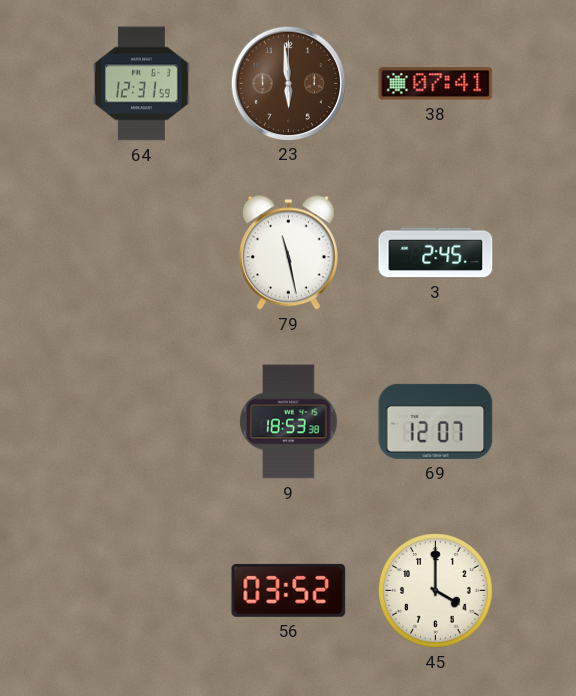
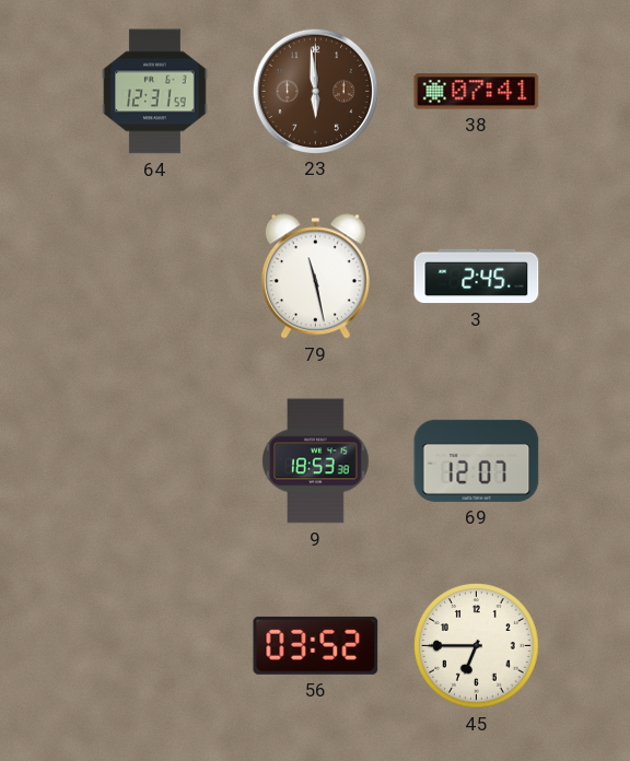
45: 4:00 -> 6:45 (477, 646)
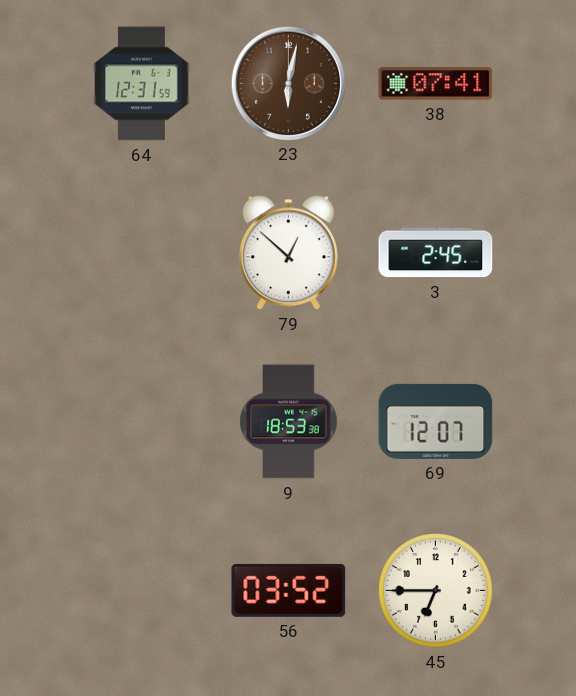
23: 5:59 -> 6:02 (288, 83)
79: 11:28 -> 12:52 (288, 253)
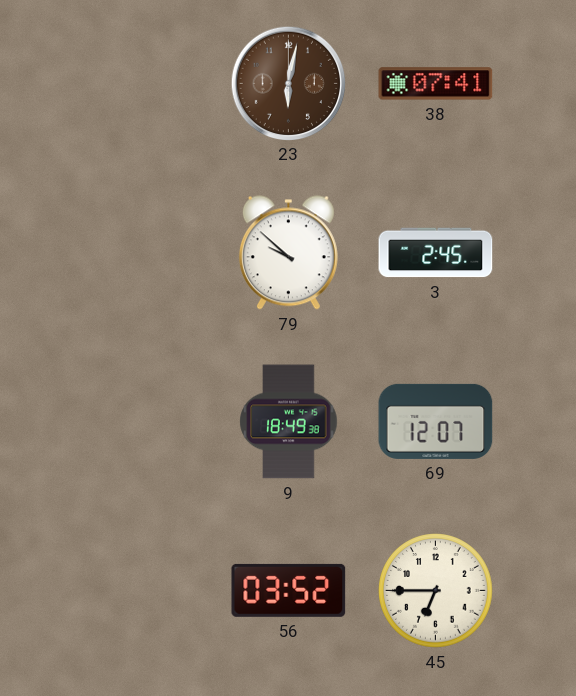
64: 12:31 -> none (142, 84)
79: 12:52 -> 9:52 (288, 253)
9: 18:53 -> 18:49 (289, 422)
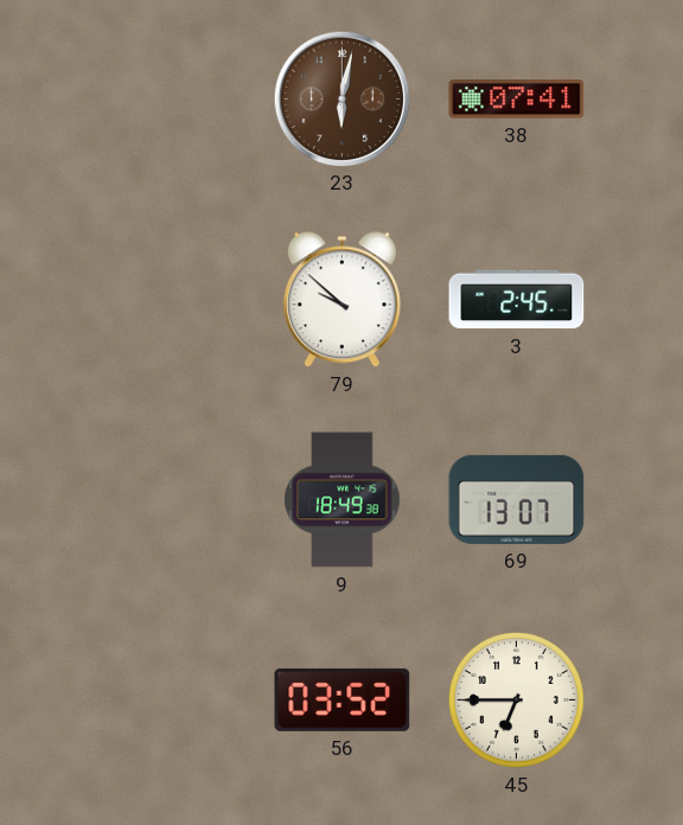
69: 12:07 -> 13:07 (517, 499)
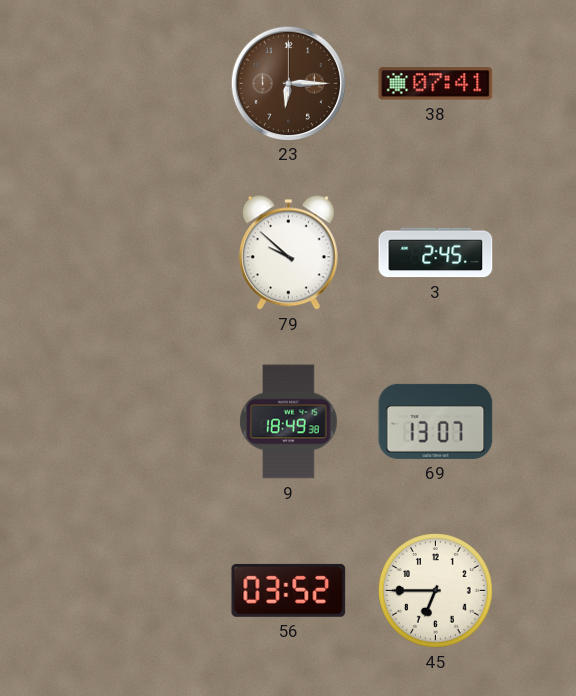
23: 6:02 -> 6:15 (288, 83)
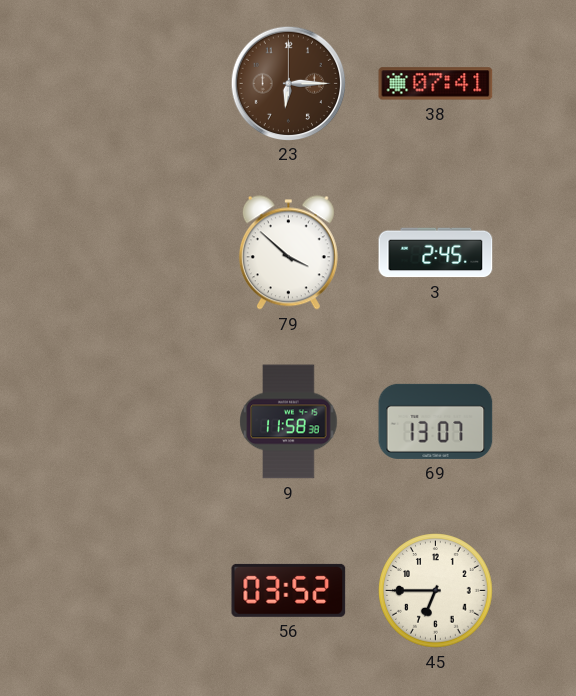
79: 9:52 -> 3:52 (288, 253)
9: 18:49 -> 11:58 (289, 422)
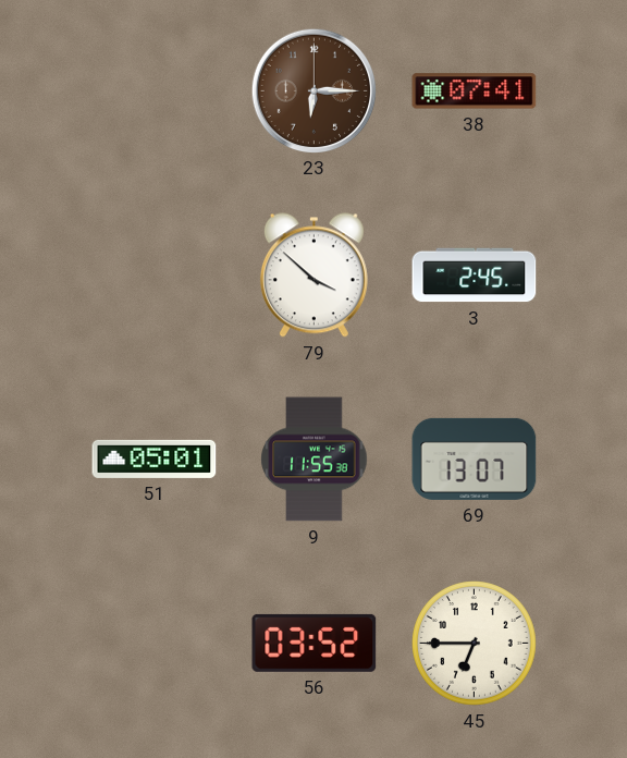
51: none -> 05:01 (155, 459)
9: 11:58 -> 11:55 (315, 460)
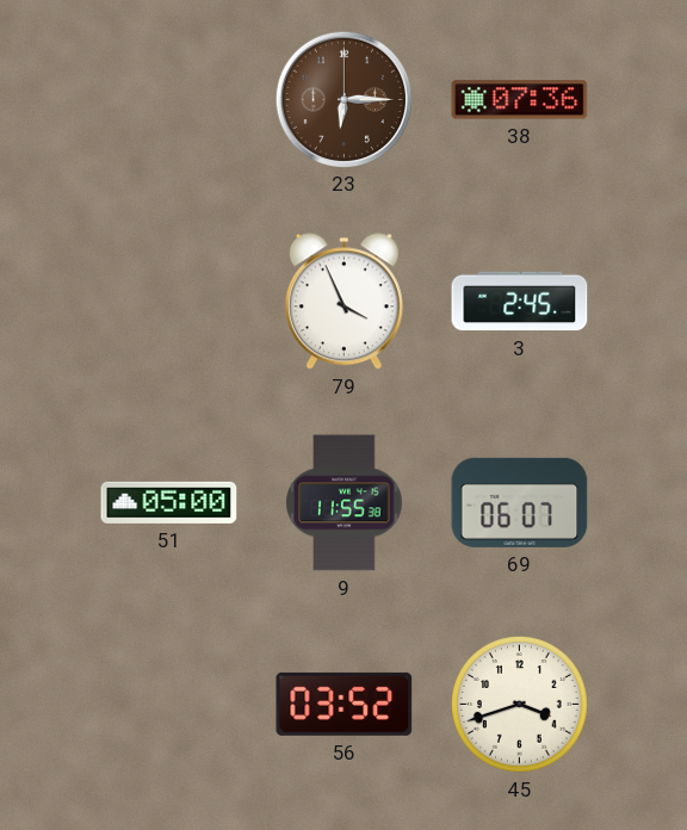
38: 07:41 -> 07:36 (520, 100)
79: 3:52 -> 3:56 (343, 302)
51: 05:01 -> 05:00 (169, 502)
69: 13:07 -> 06:07 (520, 502)
45: 6:45 -> 3:42 (520, 705)
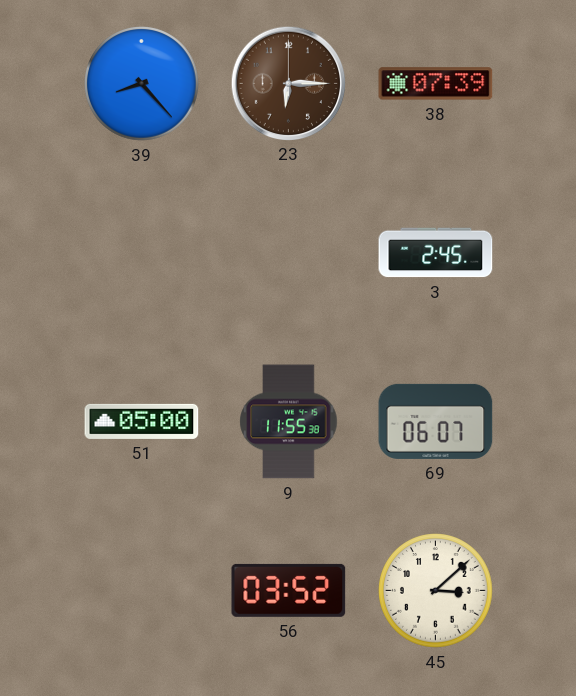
39: none -> 8:23 (142, 84)
38: 07:36 -> 07:39 (436, 84)
79: 3:56 -> none (343, 302)
45: 3:42 -> 3:08 (436, 591)
